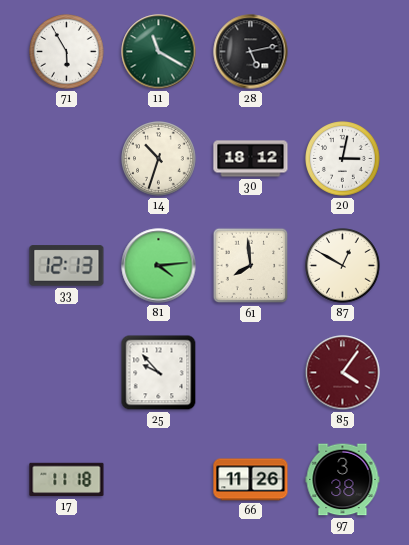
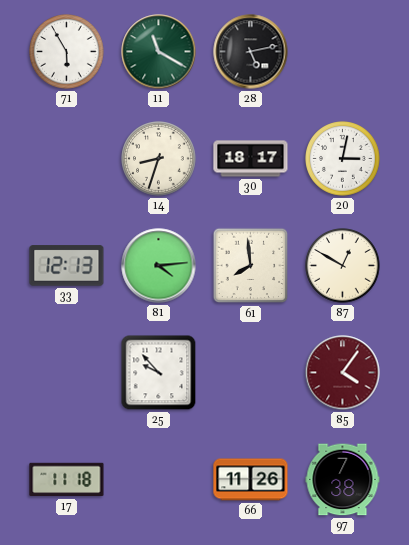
14: 10:33 -> 8:33 (159, 159)
30: 18:12 -> 18:17 (251, 159)
97: 3:38 -> 7:38 (343, 480)
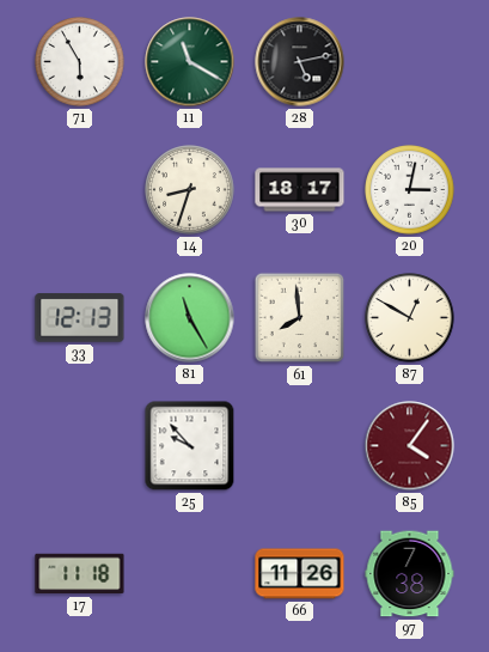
81: 4:14 -> 11:25 (190, 318)
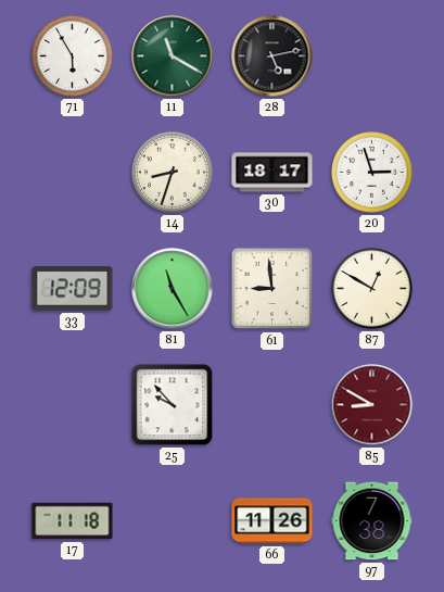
20: 3:02 -> 2:57 (372, 173)
33: 12:13 -> 12:09 (73, 289)
61: 7:59 -> 8:59 (272, 289)
85: 4:06 -> 8:50 (372, 405)
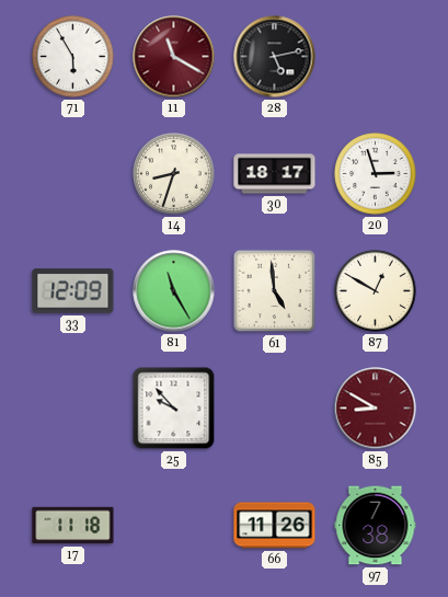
11 dial: green -> burgundy (174, 57)
61: 8:59 -> 4:59 (275, 291)
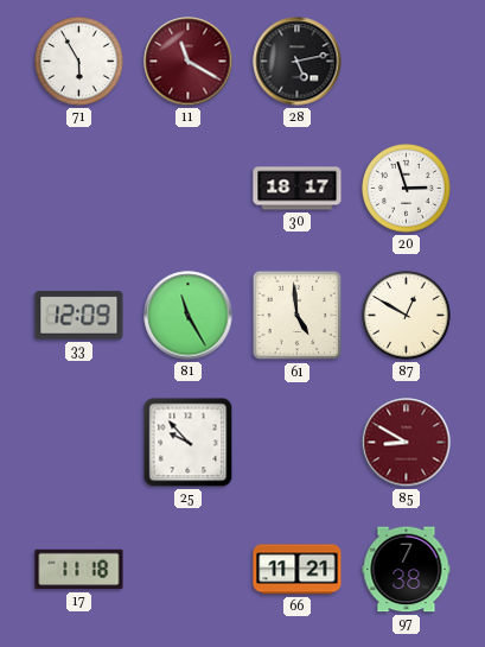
14: 8:33 -> none (174, 174)
66: 11:26 -> 11:21 (298, 570)
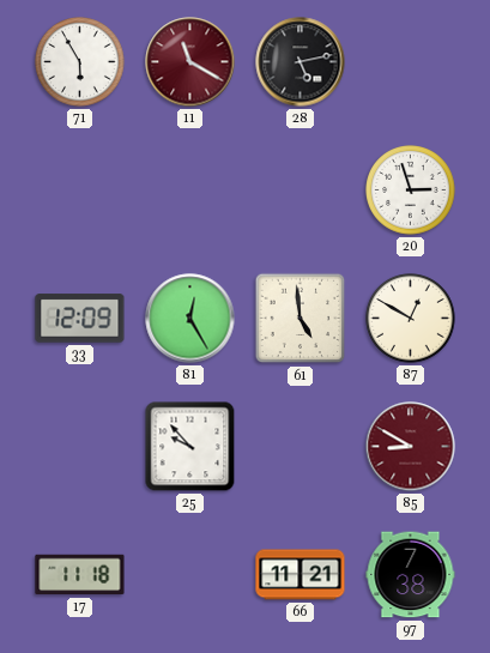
30: 18:17 -> none (298, 189)
81: 11:25 -> 12:25 (190, 319)
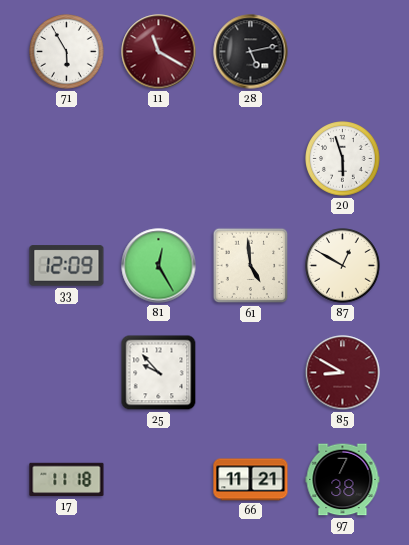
20: 2:57 -> 5:57 (343, 159)
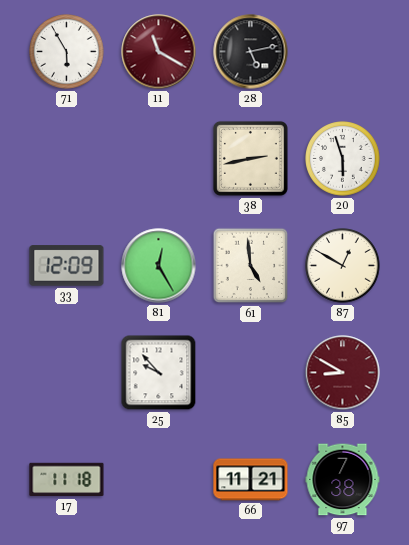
38: none -> 2:43 (250, 158)
